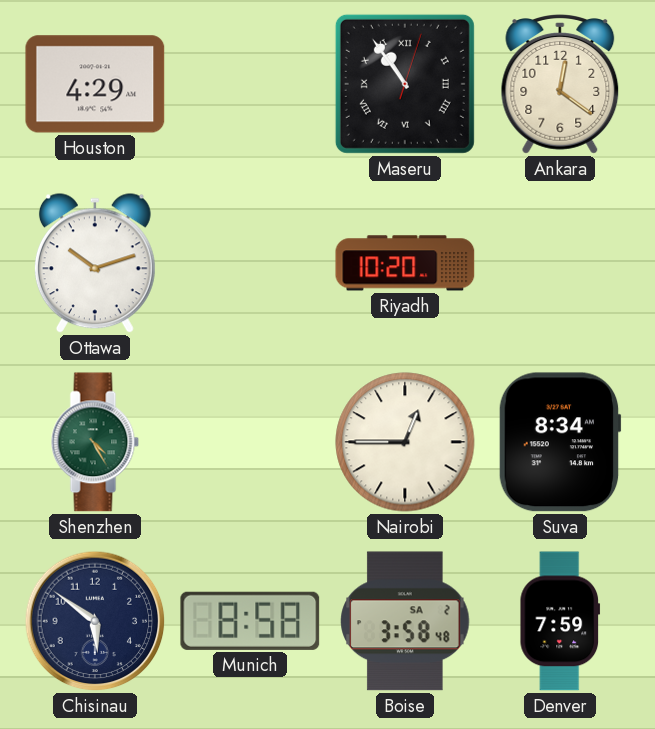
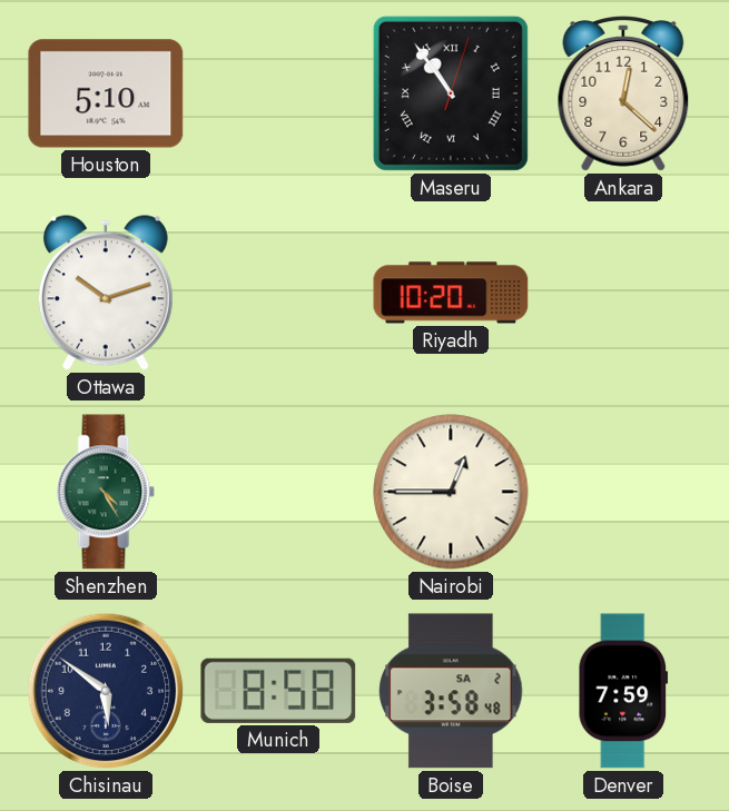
Houston: 4:29 -> 5:10 (106, 93)
Ankara: 12:21 -> 12:22 (623, 95)
Suva: 8:34 -> none (560, 442)
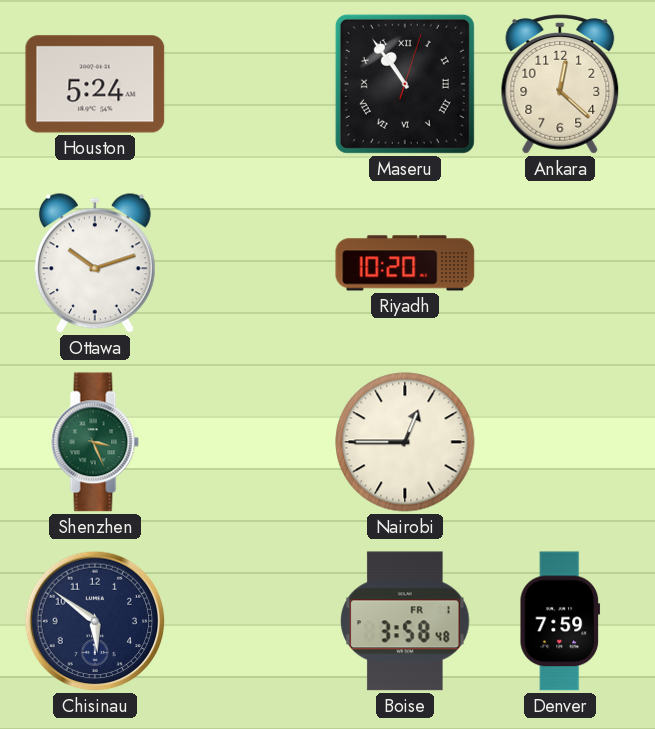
Houston: 5:10 -> 5:24 (95, 84)
Shenzhen: 4:25 -> 3:26 (95, 442)
Munich: 8:58 -> none (278, 691)
Boise date: SA 2 -> FR 1 (405, 621)
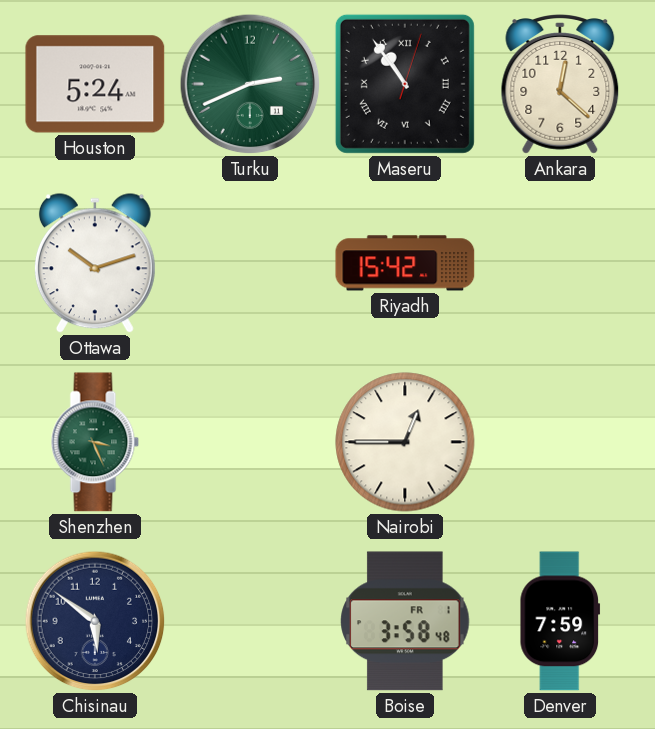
Turku: none -> 2:41 (250, 84)
Riyadh: 10:20 -> 15:42 (405, 263)
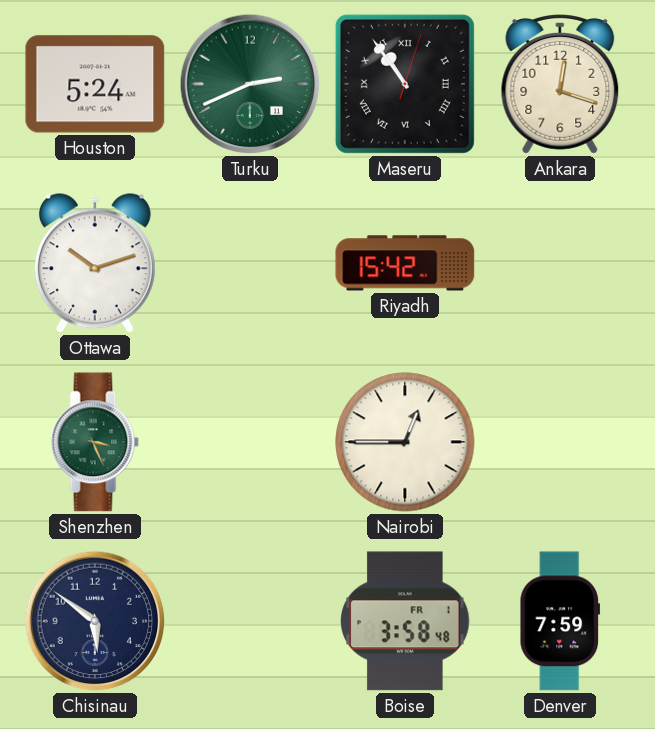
Ankara: 12:22 -> 12:18 (560, 85)
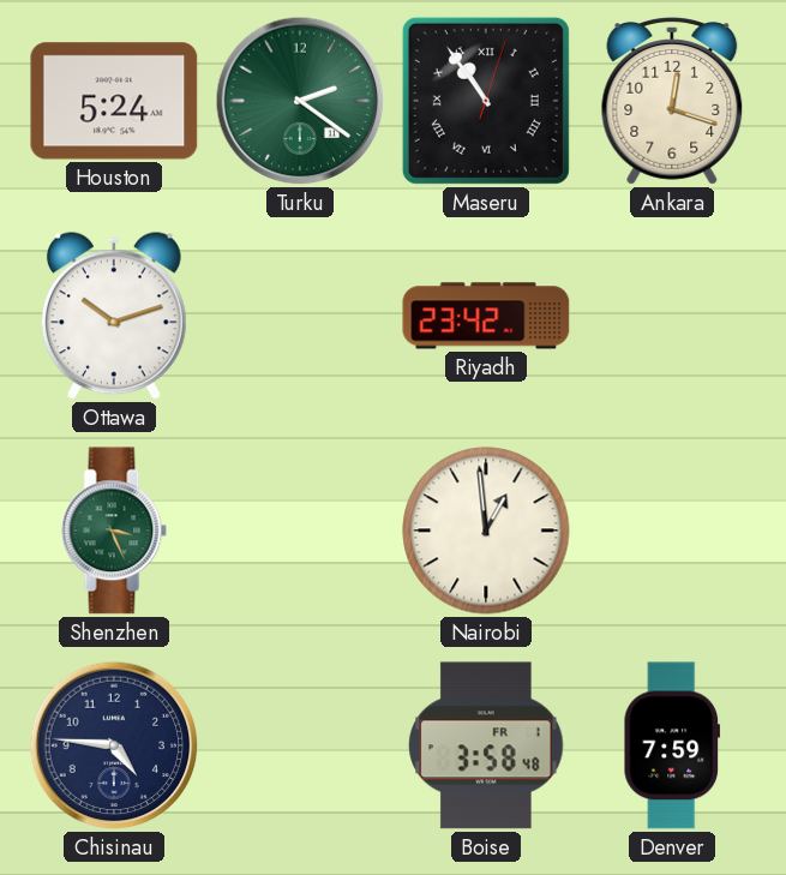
Turku: 2:41 -> 2:21 (300, 101)
Riyadh: 15:42 -> 23:42 (486, 316)
Nairobi: 12:45 -> 12:59 (486, 531)
Chisinau: 5:51 -> 4:46 (114, 745)
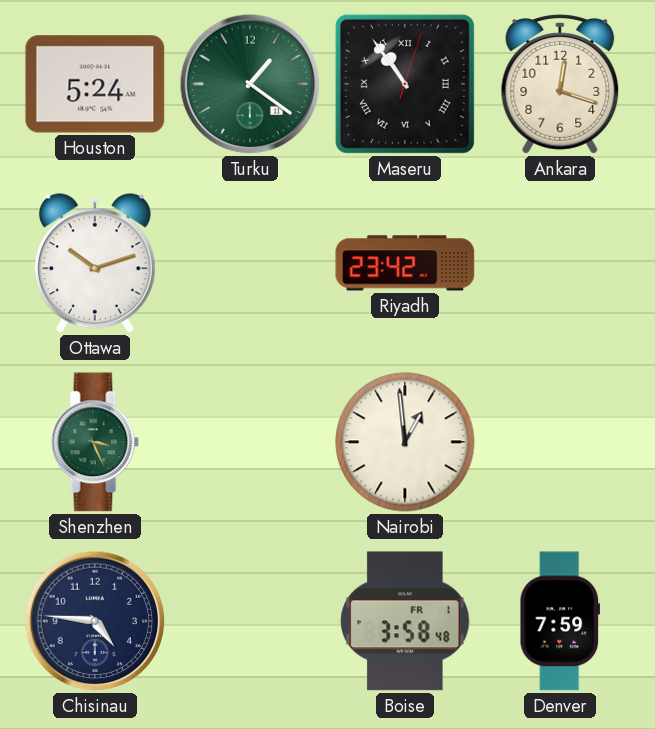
Turku: 2:21 -> 1:21 (250, 84)
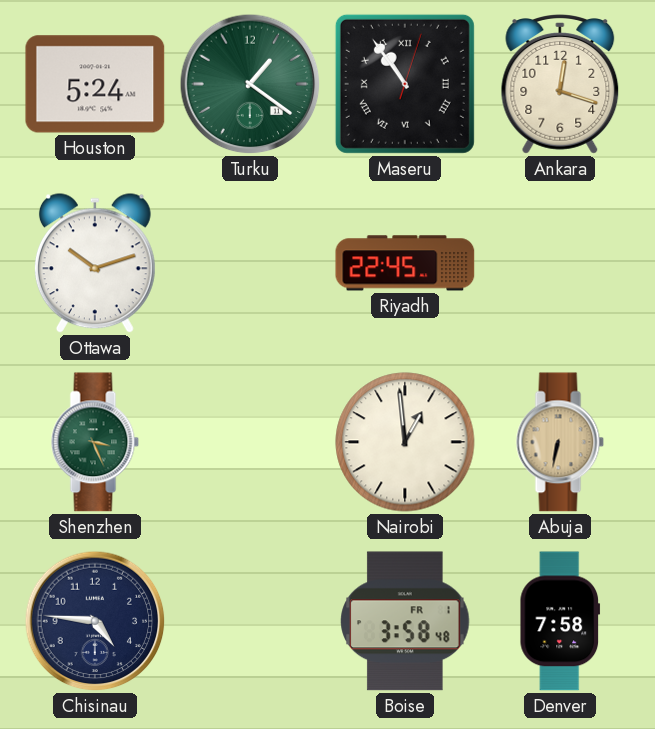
Riyadh: 23:42 -> 22:45 (405, 263)
Abuja: none -> 6:32 (560, 442)
Denver: 7:59 -> 7:58 (560, 621)
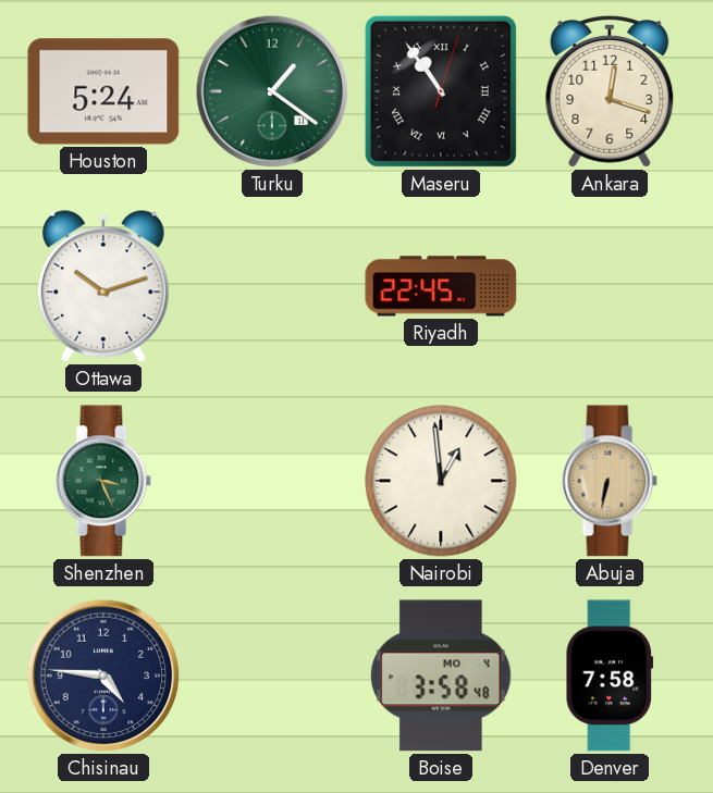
Boise date: FR 1 -> MO 4 (441, 676)
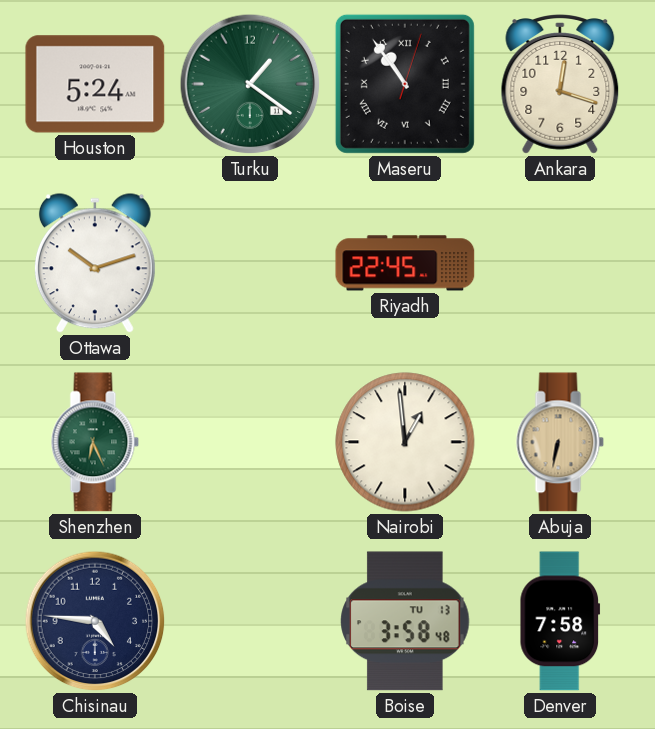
Shenzhen: 3:26 -> 6:26 (95, 442)
Boise date: MO 4 -> TU 13 (405, 621)
